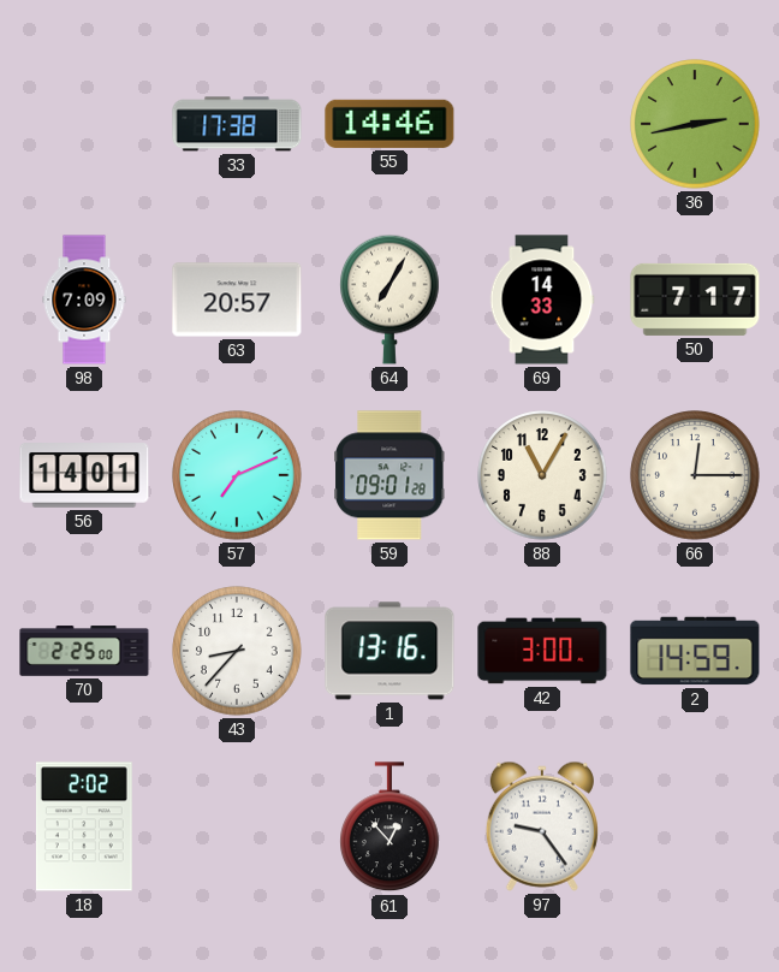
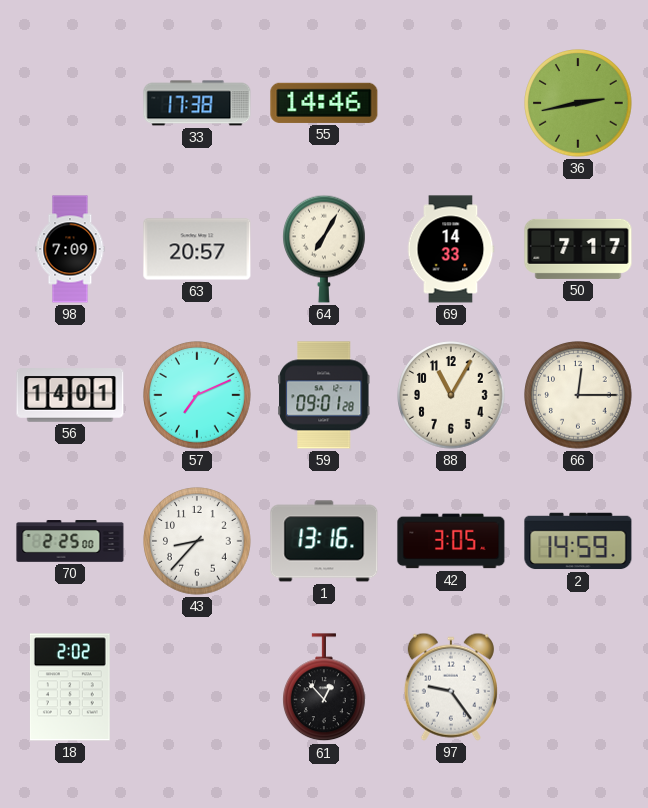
42: 3:00 -> 3:05 (451, 541)
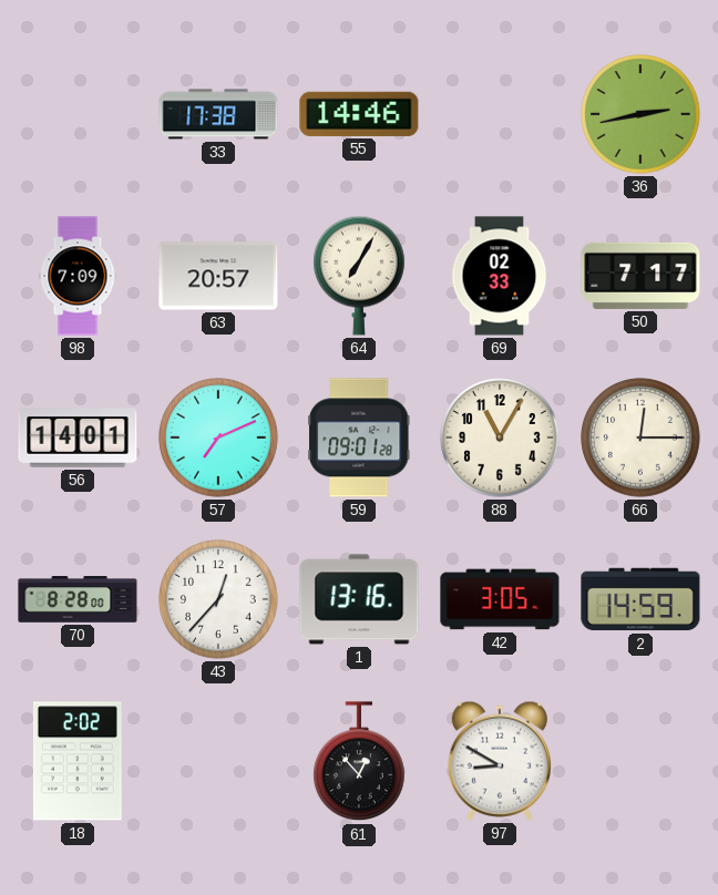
69: 14:33 -> 02:33 (500, 276)
70: 2:25 -> 8:28 (78, 599)
43: 8:37 -> 12:37 (218, 599)
97: 9:24 -> 8:50 (500, 761)
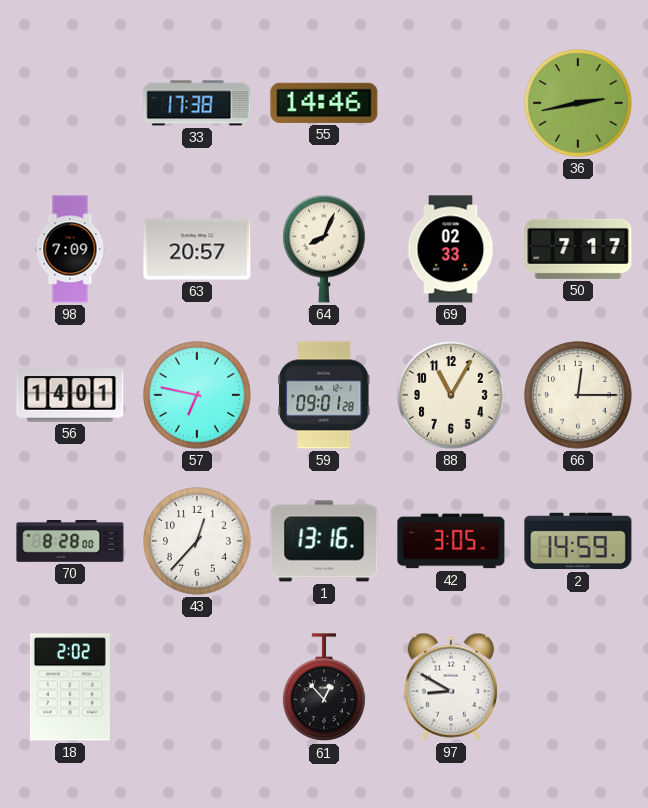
64: 7:05 -> 8:04 (325, 249)
57: 7:11 -> 6:47 (197, 395)
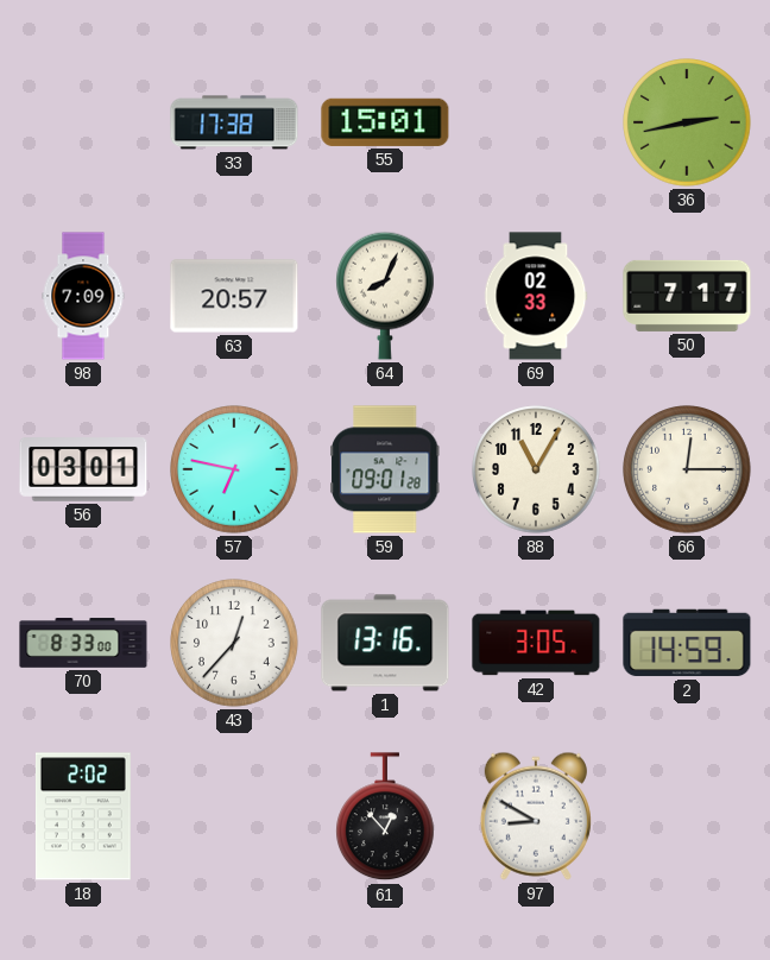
55: 14:46 -> 15:01 (385, 122)
56: 14:01 -> 03:01 (83, 469)
70: 8:28 -> 8:33 (83, 643)
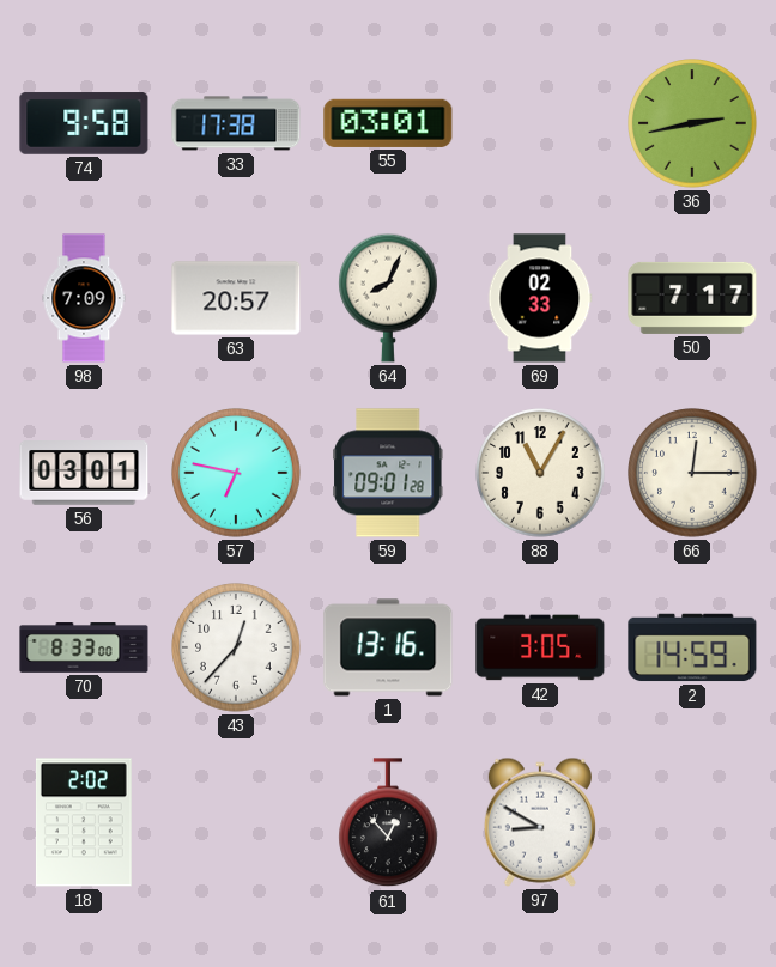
74: none -> 9:58 (84, 123)
55: 15:01 -> 03:01 (388, 123)
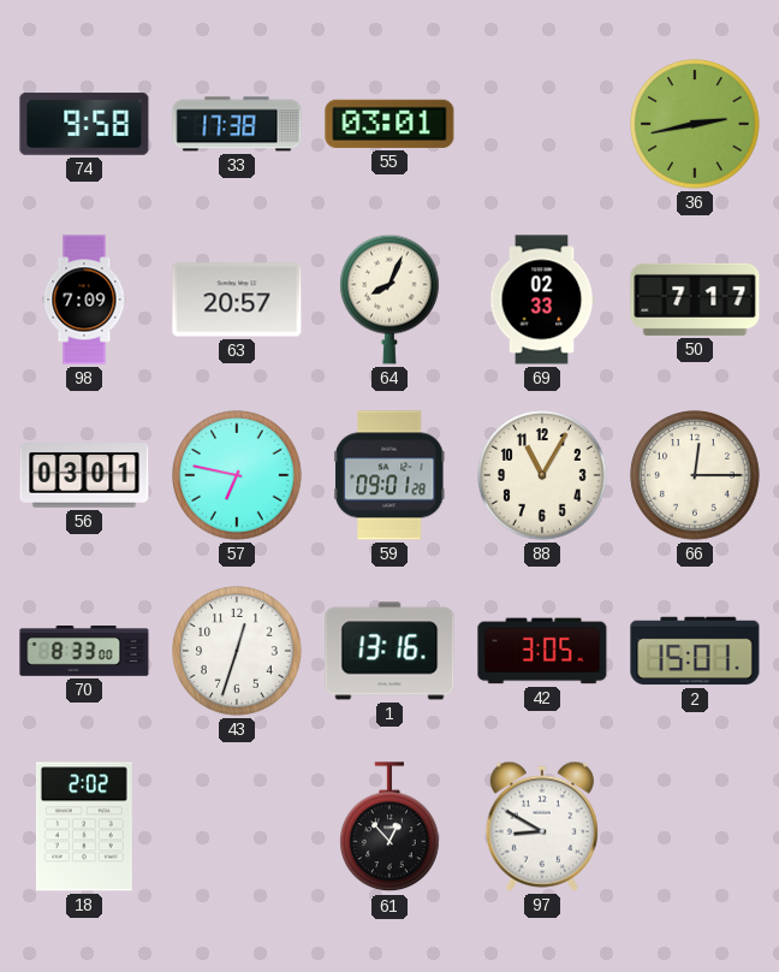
43: 12:37 -> 12:33 (237, 651)
2: 14:59 -> 15:01 (695, 651)
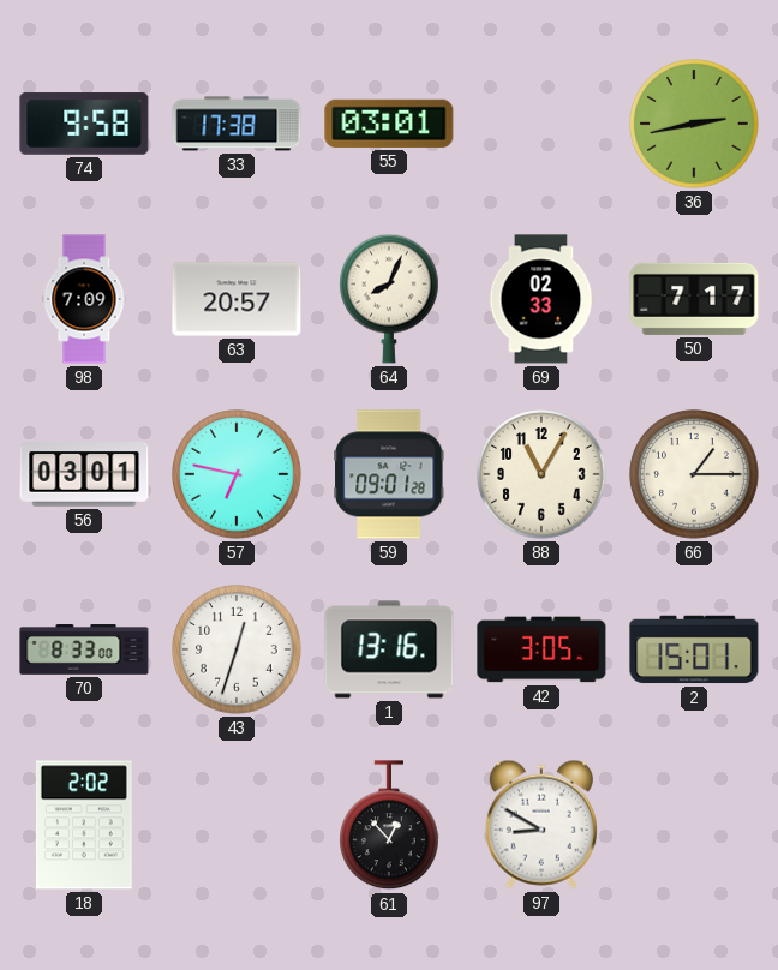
66: 12:15 -> 1:15 (694, 474)
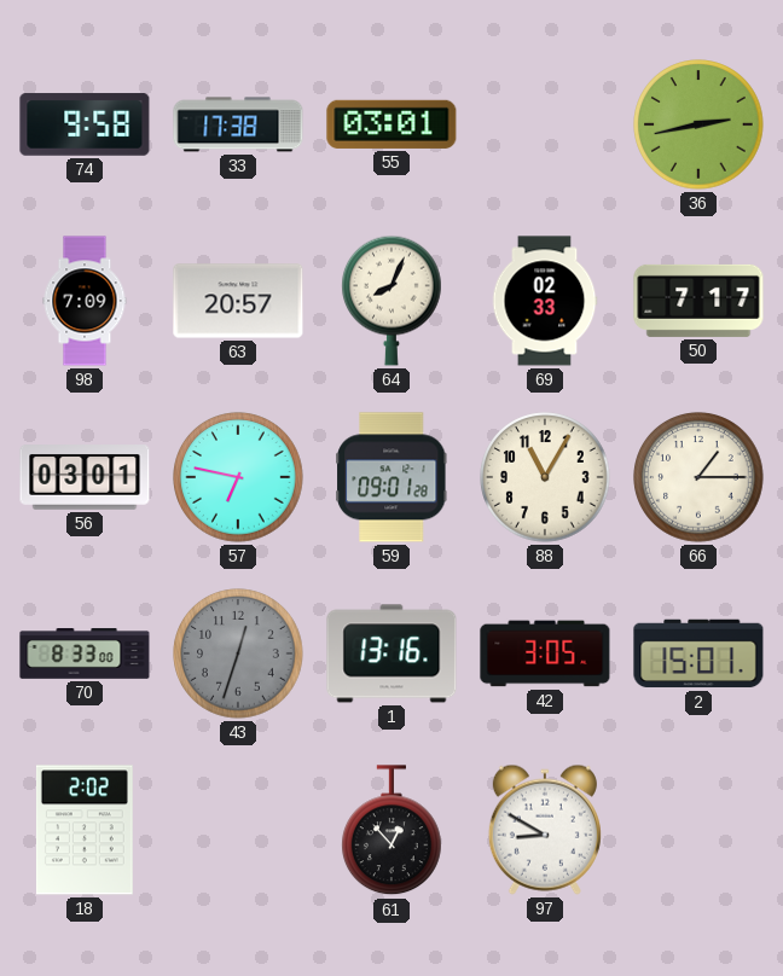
43 dial: white -> grey (238, 653)
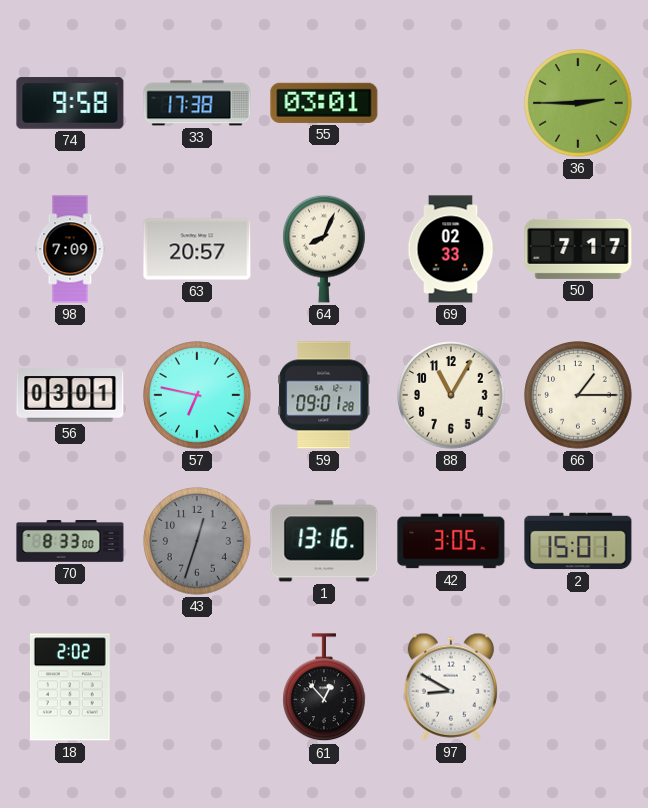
36: 2:43 -> 2:45 (578, 103)
